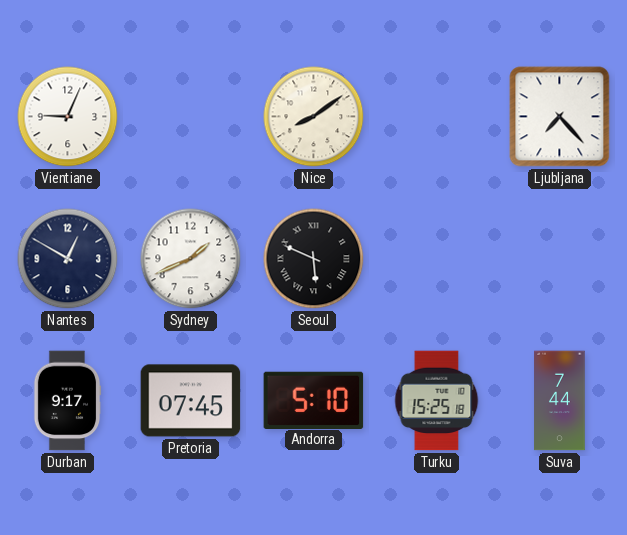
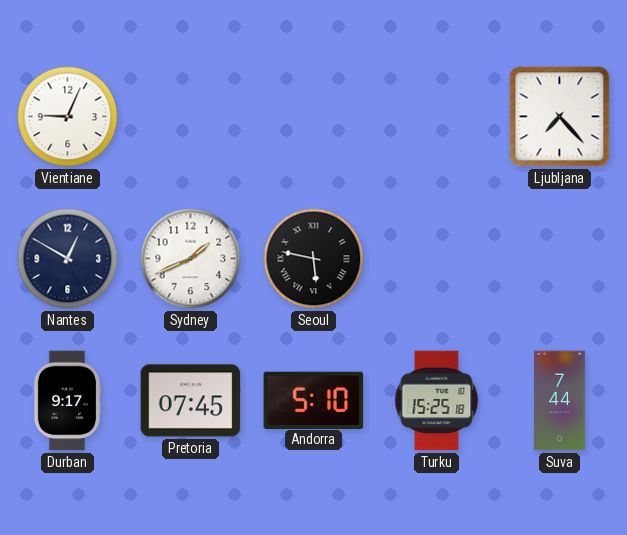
Nice: 8:09 -> none (314, 117)
Seoul: 5:49 -> 5:47 (314, 259)
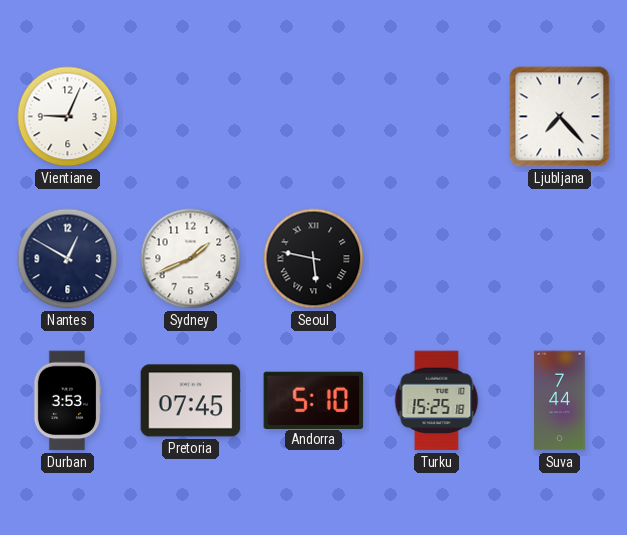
Durban: 9:17 -> 3:53 (67, 401)
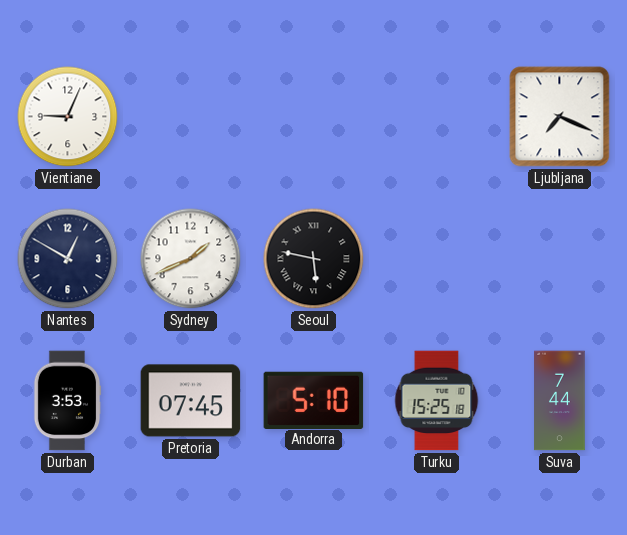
Ljubljana: 7:23 -> 7:19 (560, 117)
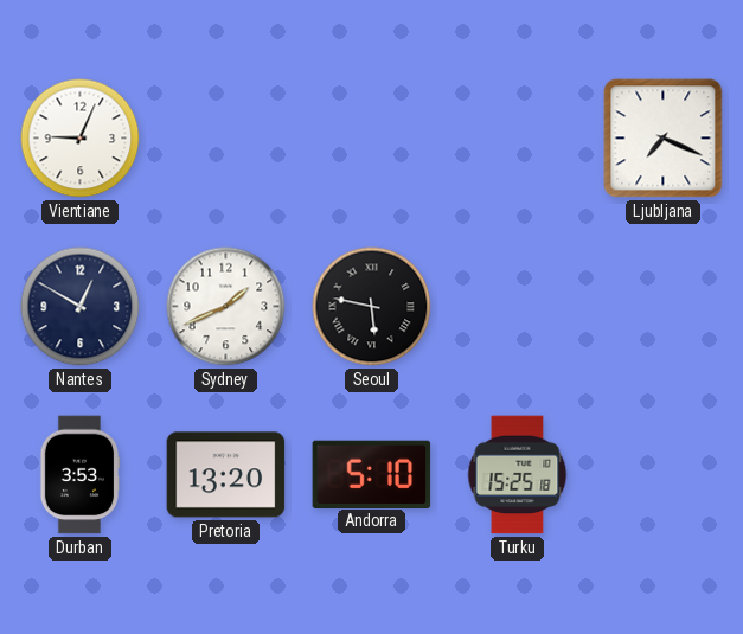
Pretoria: 07:45 -> 13:20 (226, 475)
Suva: 7:44 -> none (560, 401)
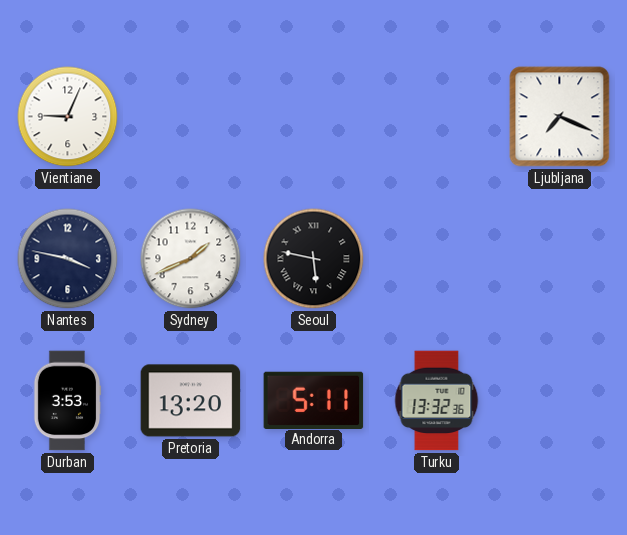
Nantes: 12:50 -> 3:47 (68, 259)
Andorra: 5:10 -> 5:11 (314, 400)
Turku: 15:25 -> 13:32 (437, 401)
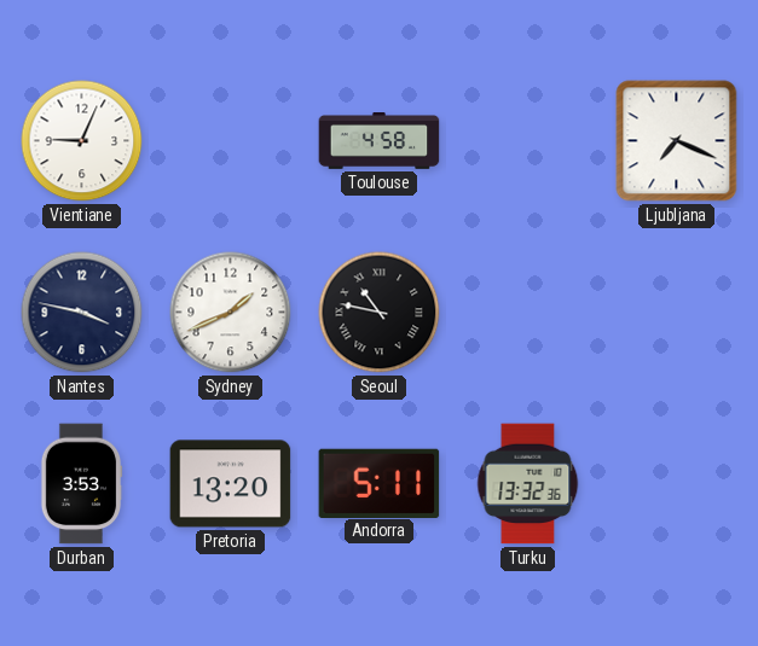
Toulouse: none -> 4:58 (380, 141)
Seoul: 5:47 -> 10:47 (380, 313)
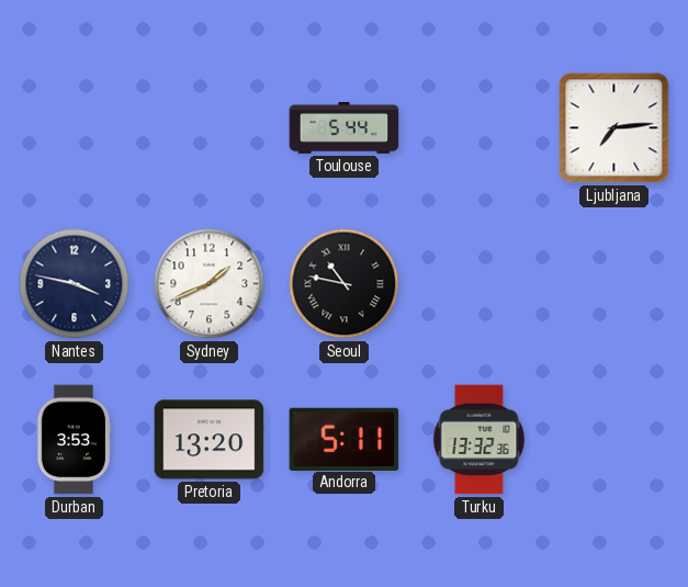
Vientiane: 9:04 -> none (82, 141)
Toulouse: 4:58 -> 5:44 (345, 128)
Ljubljana: 7:19 -> 7:14 (614, 128)
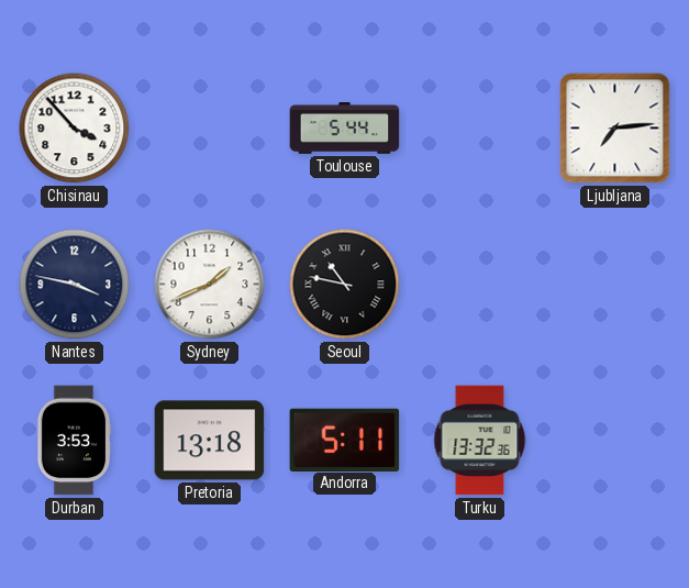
Chisinau: none -> 3:53 (75, 129)
Pretoria: 13:20 -> 13:18 (210, 441)
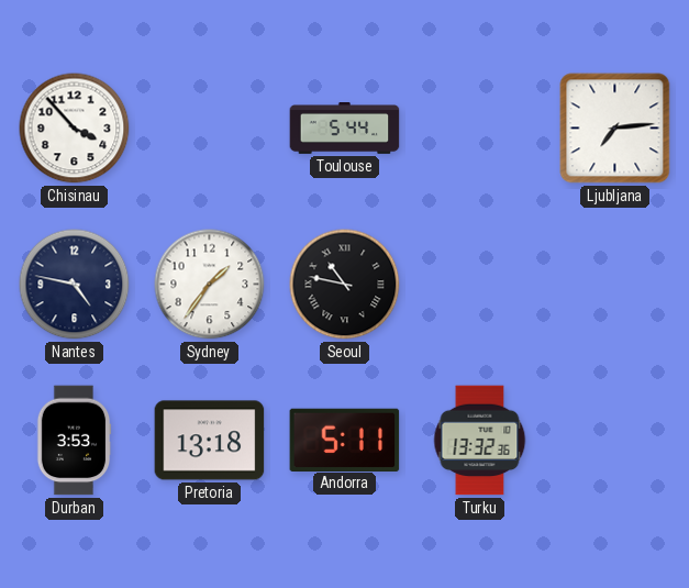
Nantes: 3:47 -> 4:47 (75, 285)
Sydney: 1:41 -> 1:36 (210, 285)
